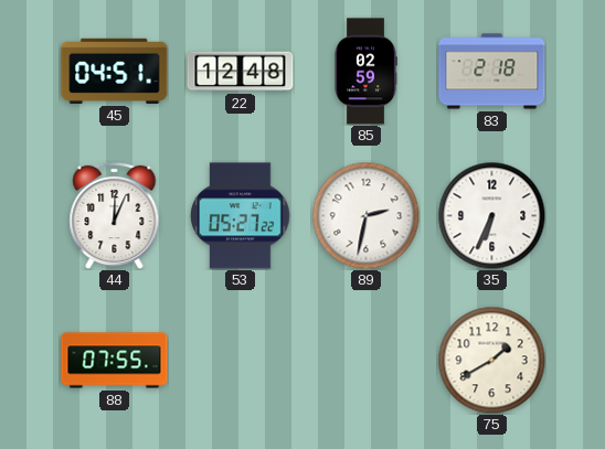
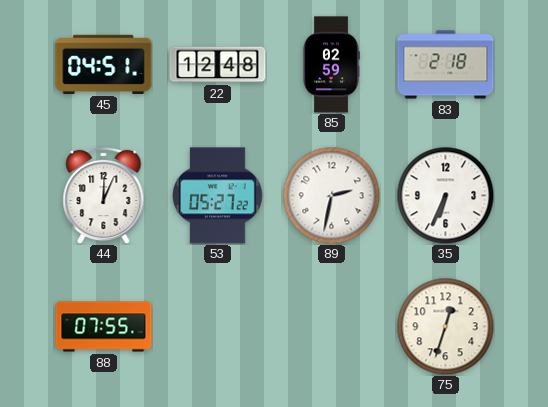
75: 1:40 -> 12:33 (445, 326)
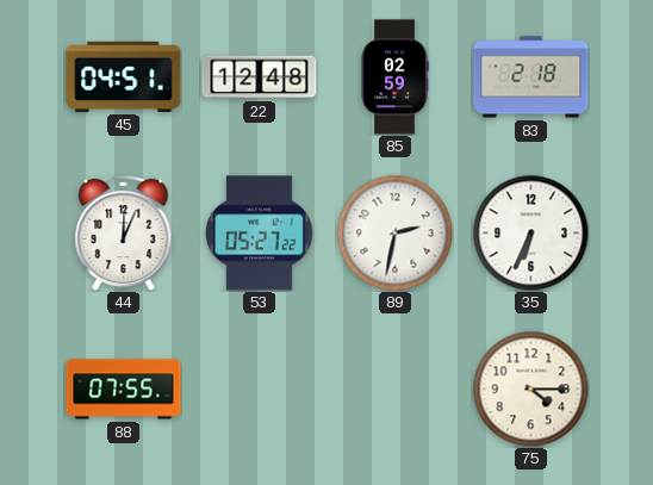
75: 12:33 -> 4:15 (530, 388)
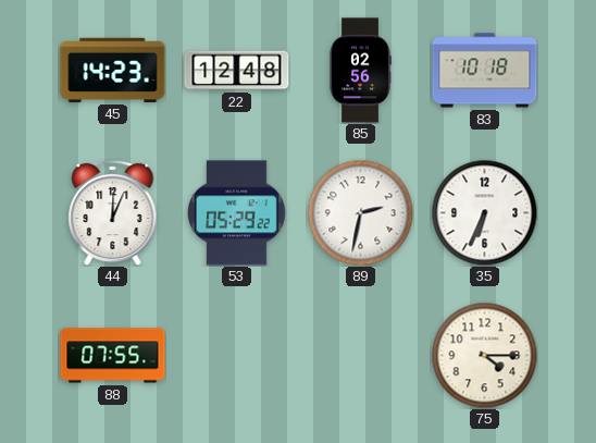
45: 04:51 -> 14:23 (113, 70)
85: 02:59 -> 02:56 (360, 71)
83: 2:18 -> 10:18 (485, 71)
53: 05:27 -> 05:29 (237, 213)
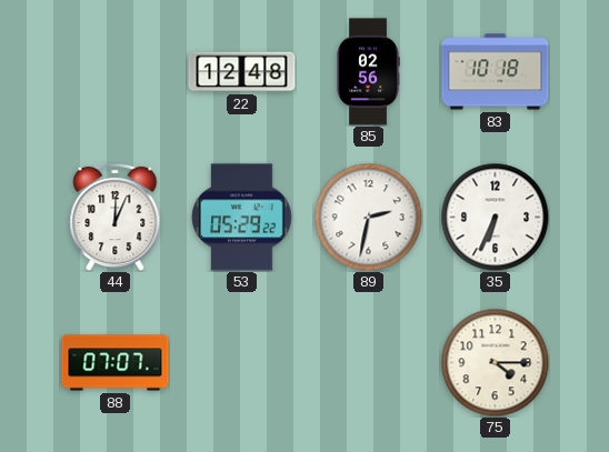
45: 14:23 -> none (113, 70)
88: 07:55 -> 07:07 (116, 363)
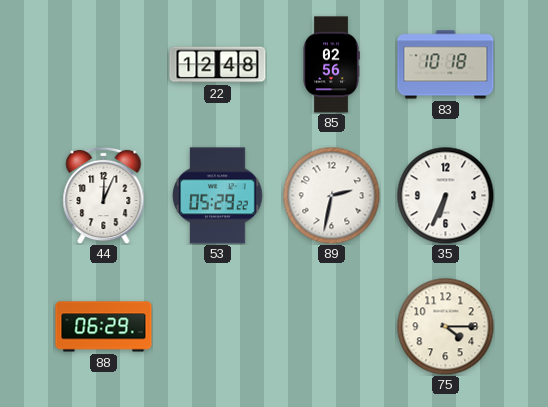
88: 07:07 -> 06:29 (104, 327)
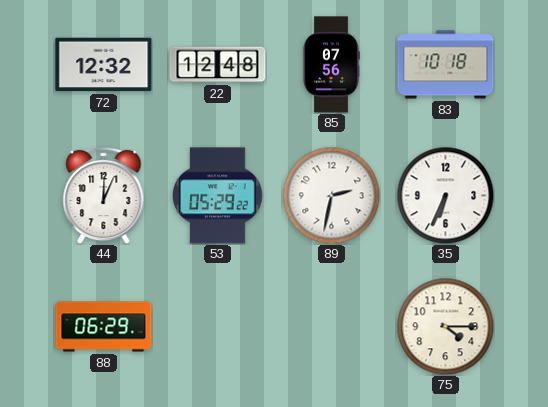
72: none -> 12:32 (104, 65)
85: 02:56 -> 07:56 (331, 65)
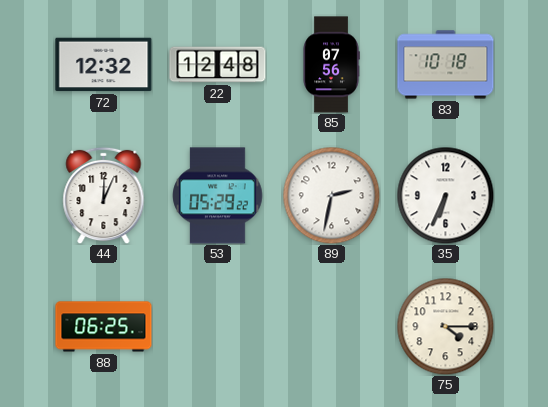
88: 06:29 -> 06:25 (104, 327)
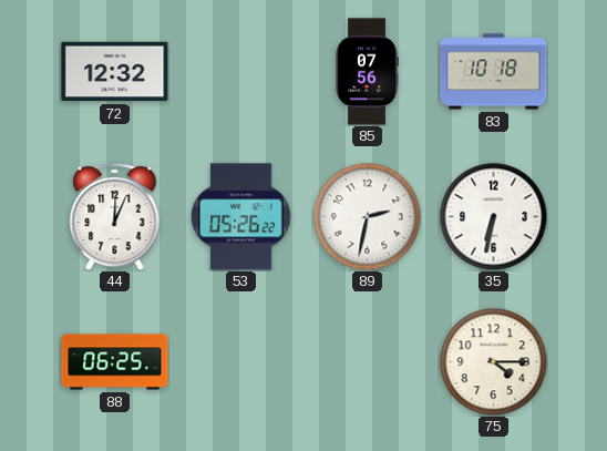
22: 12:48 -> none (218, 65)
53: 05:29 -> 05:26 (241, 217)
35: 6:34 -> 6:32 (493, 216)
